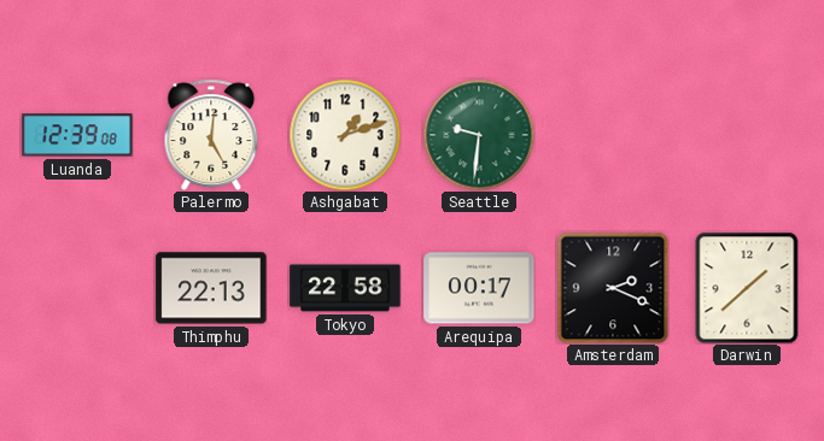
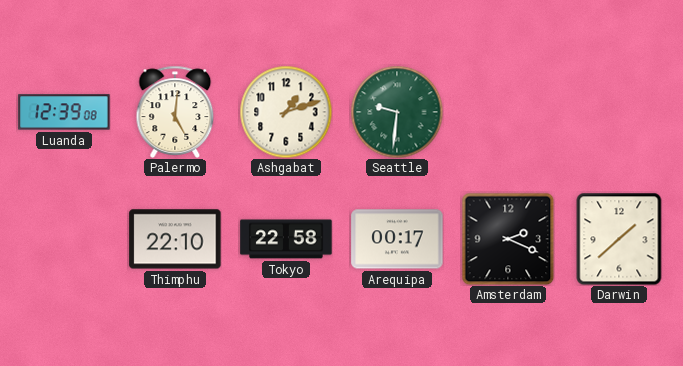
Thimphu: 22:13 -> 22:10 (175, 239)
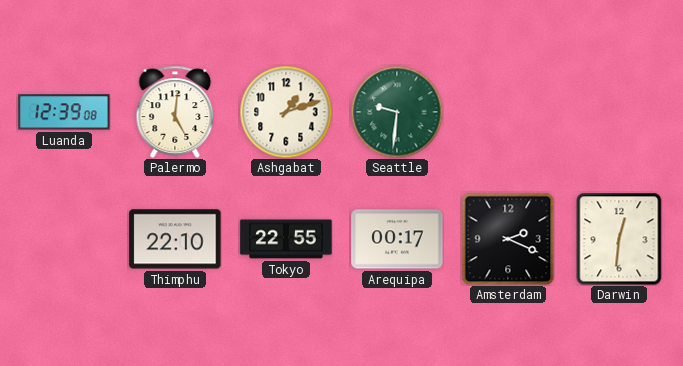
Tokyo: 22:58 -> 22:55 (286, 239)
Darwin: 1:38 -> 12:31 (619, 239)
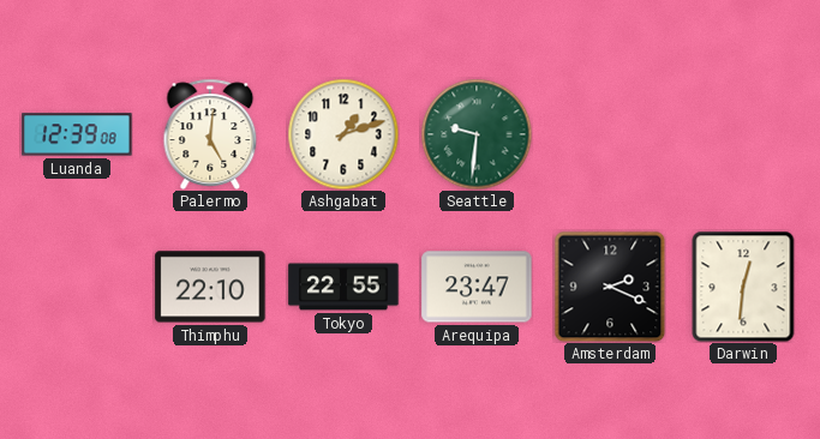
Arequipa: 00:17 -> 23:47 (477, 287)
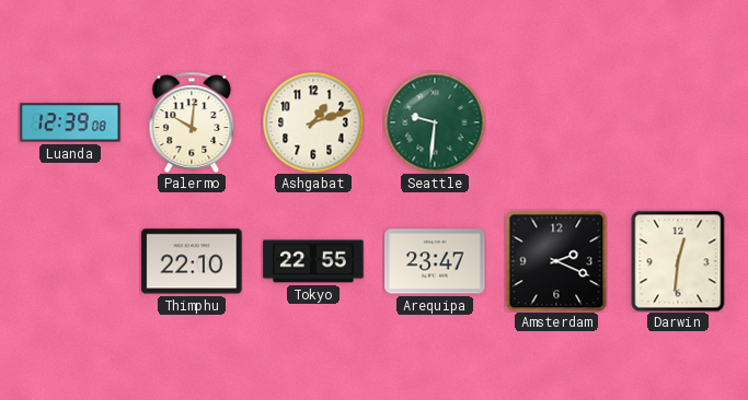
Palermo: 5:01 -> 10:01 (192, 122)
